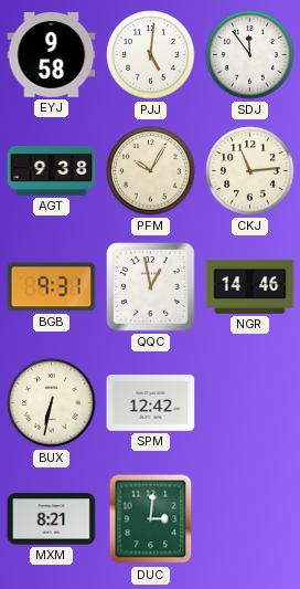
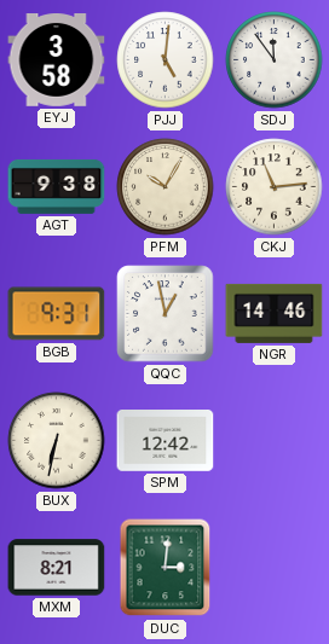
EYJ: 9:58 -> 3:58 (57, 60)
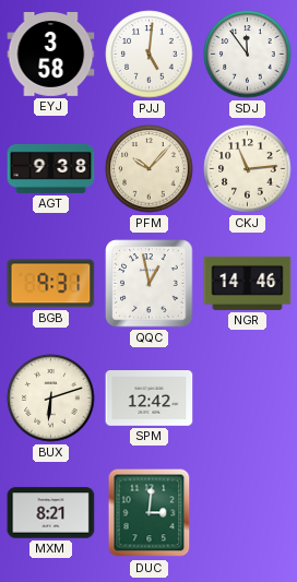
PFM: 10:05 -> 10:07 (150, 169)
BUX: 6:32 -> 6:12 (51, 399)
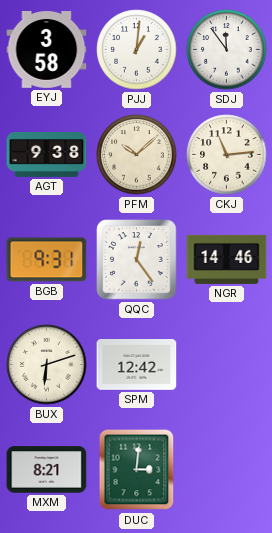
PJJ: 5:01 -> 1:01 (137, 50)
PFM: 10:07 -> 10:08 (137, 155)
QQC: 12:58 -> 12:24 (137, 260)
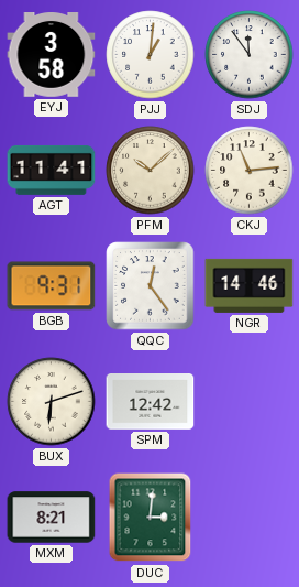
AGT: 9:38 -> 11:41 (52, 170)
